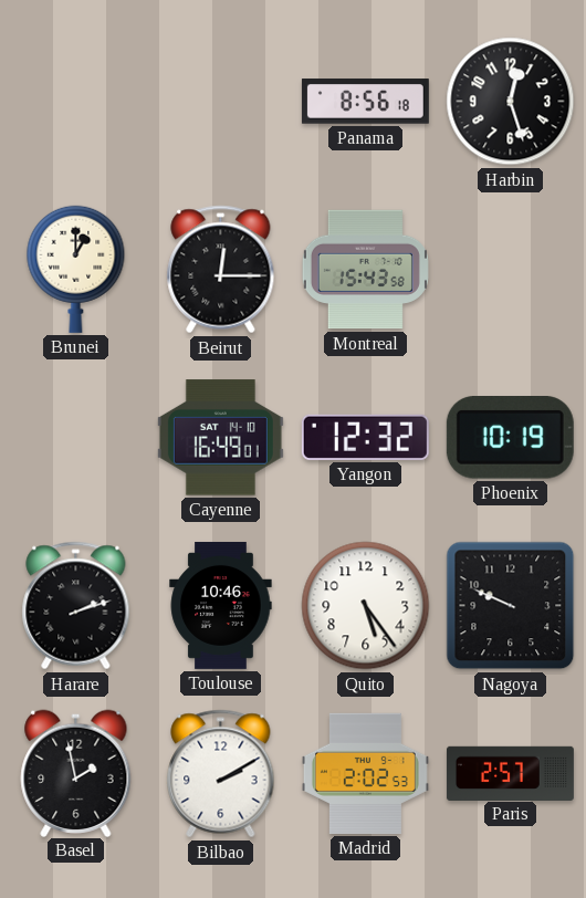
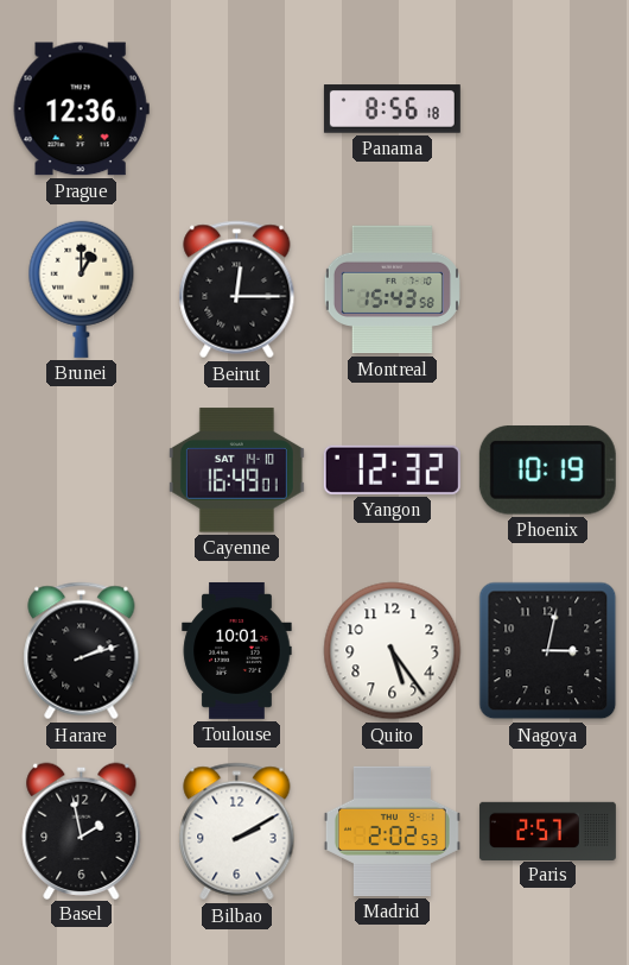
Prague: none -> 12:36 (81, 109)
Harbin: 12:27 -> none (511, 102)
Toulouse: 10:46 -> 10:01 (237, 650)
Nagoya: 9:49 -> 3:02 (548, 651)
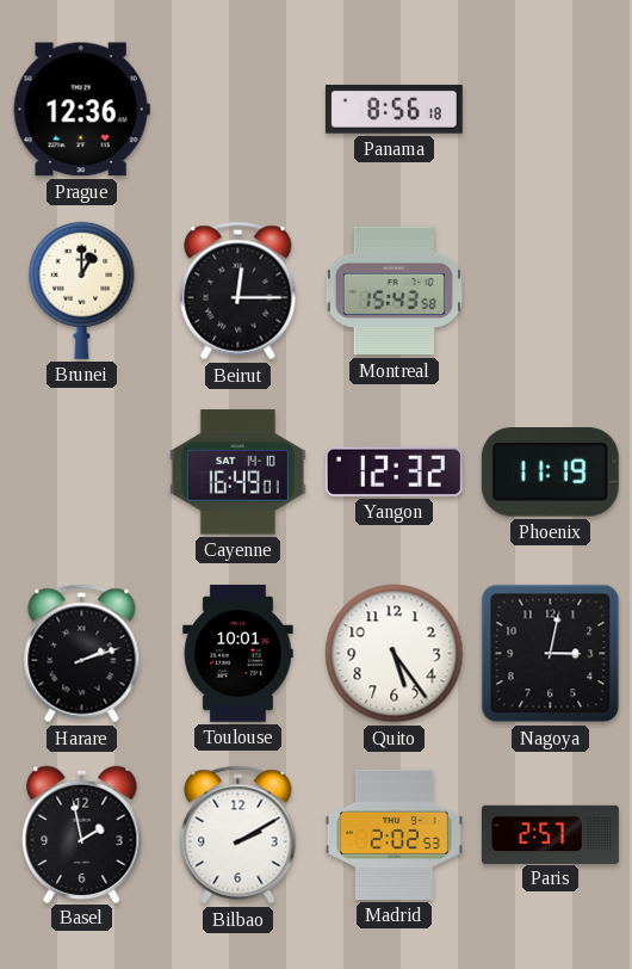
Phoenix: 10:19 -> 11:19 (550, 473)
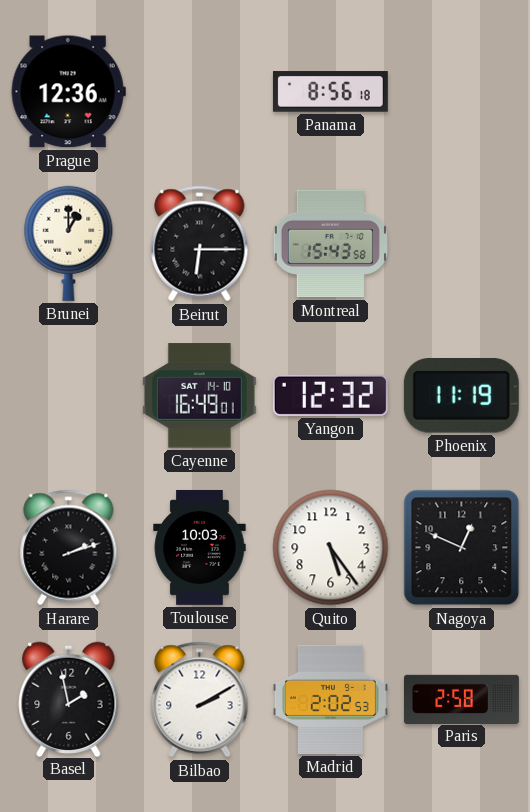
Beirut: 12:15 -> 6:15 (200, 244)
Toulouse: 10:01 -> 10:03 (200, 547)
Nagoya: 3:02 -> 12:49 (462, 548)
Paris: 2:57 -> 2:58 (461, 699)
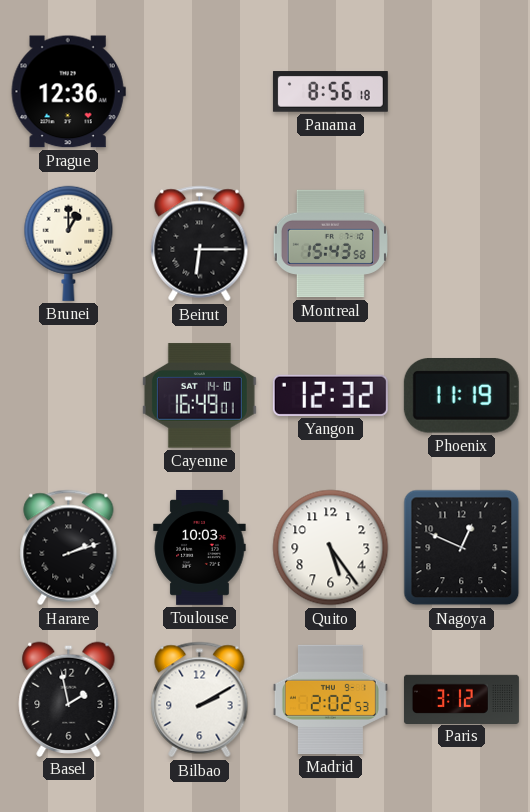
Paris: 2:58 -> 3:12 (461, 699)
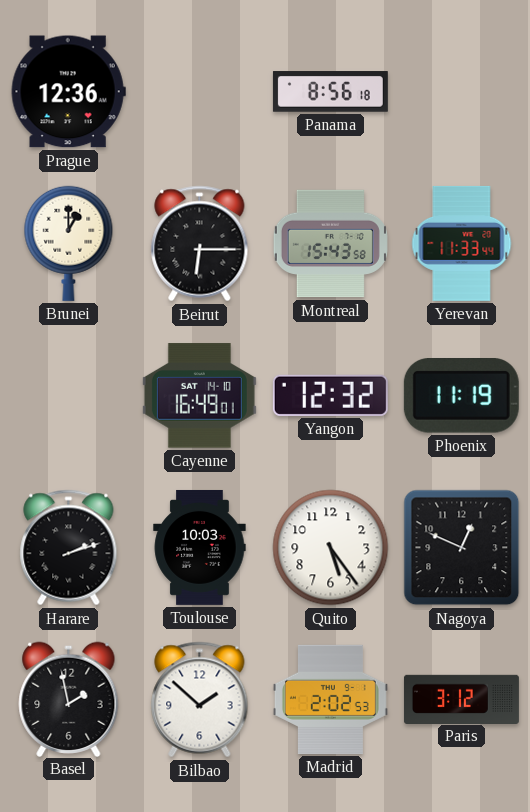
Yerevan: none -> 11:33 (462, 243)
Bilbao: 2:10 -> 1:52 (200, 700)
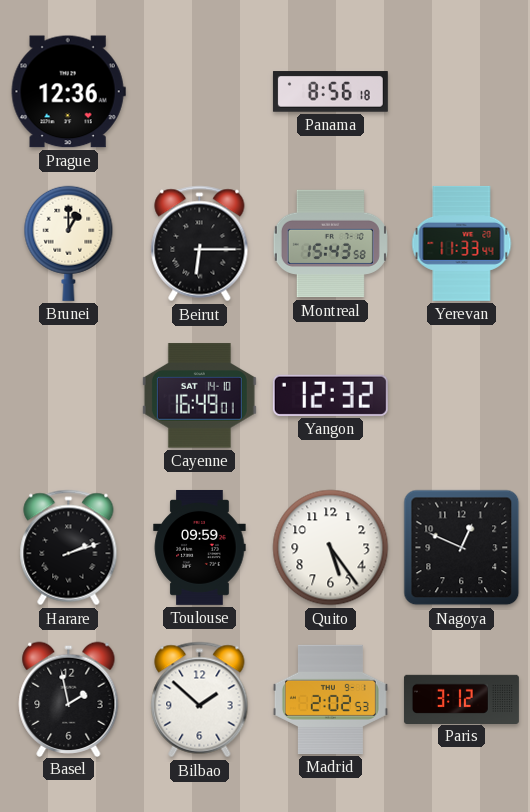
Phoenix: 11:19 -> none (461, 396)
Toulouse: 10:03 -> 09:59 (200, 547)
